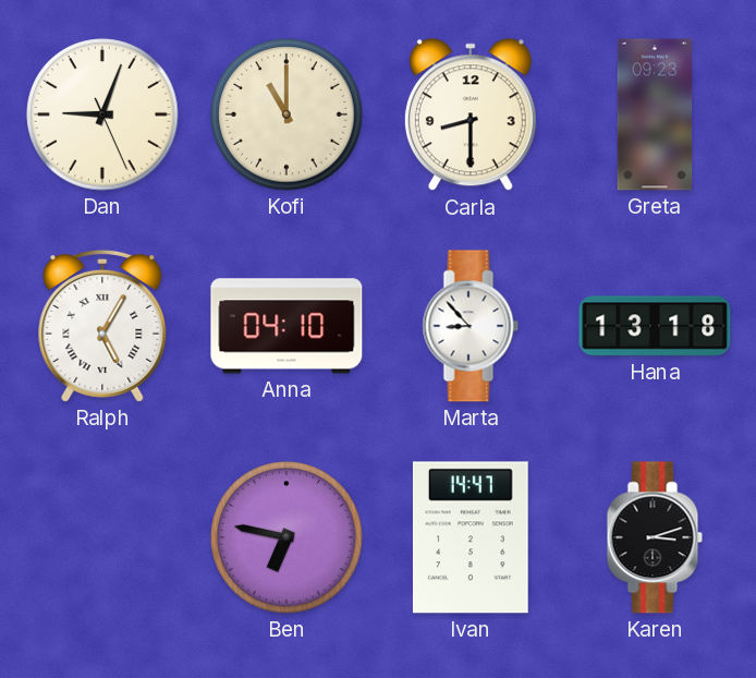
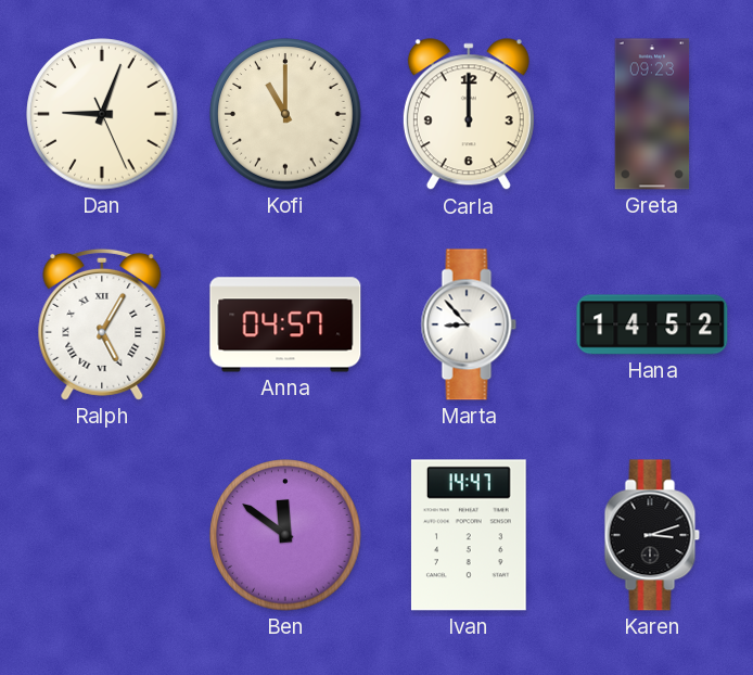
Carla: 8:30 -> 12:00 (469, 115)
Anna: 04:10 -> 04:57 (285, 324)
Hana: 13:18 -> 14:52 (652, 324)
Ben: 6:47 -> 11:51 (285, 535)
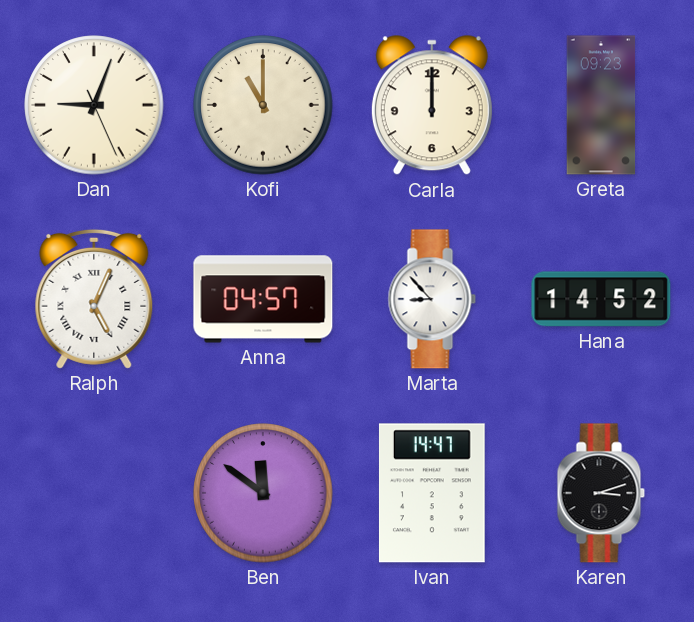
Ralph: 5:05 -> 5:04 (94, 299)
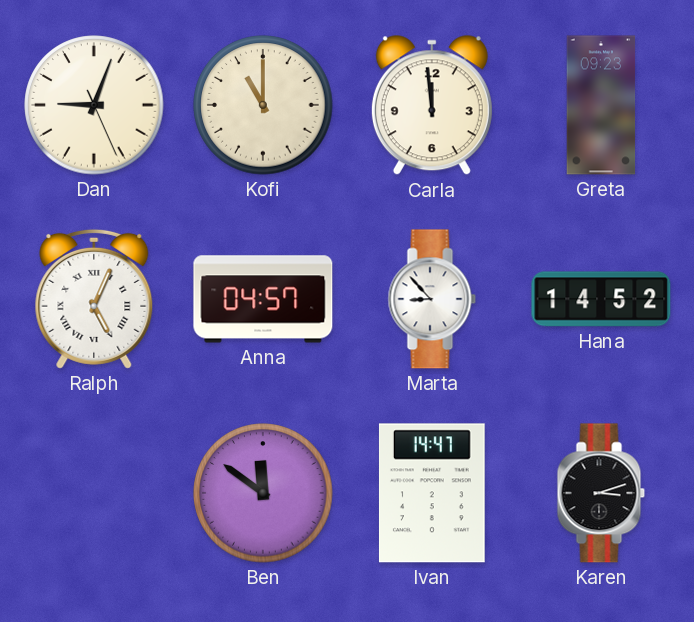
Carla: 12:00 -> 11:59 (432, 106)
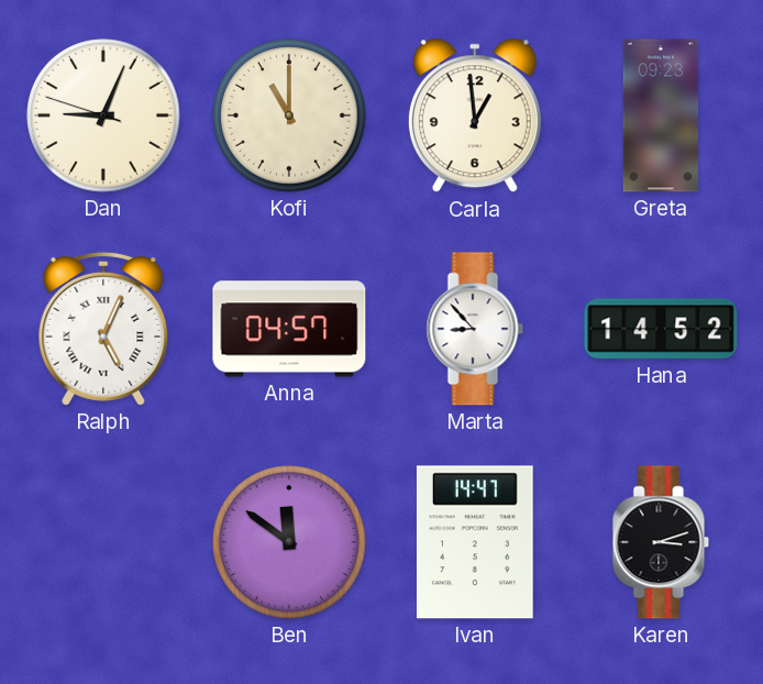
Dan: 9:03:26 -> 9:03:48 (103, 115)
Carla: 11:59 -> 12:59 (475, 117)
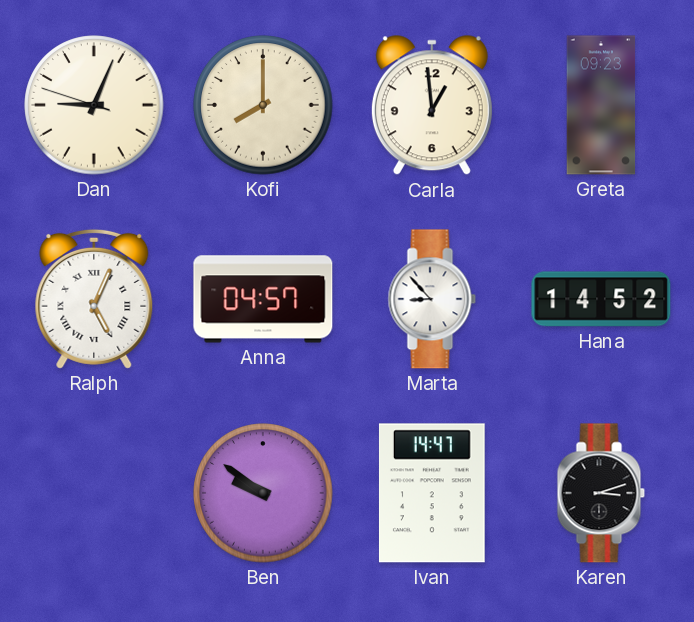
Kofi: 11:00 -> 8:00 (263, 105)
Ben: 11:51 -> 9:51 (263, 493)
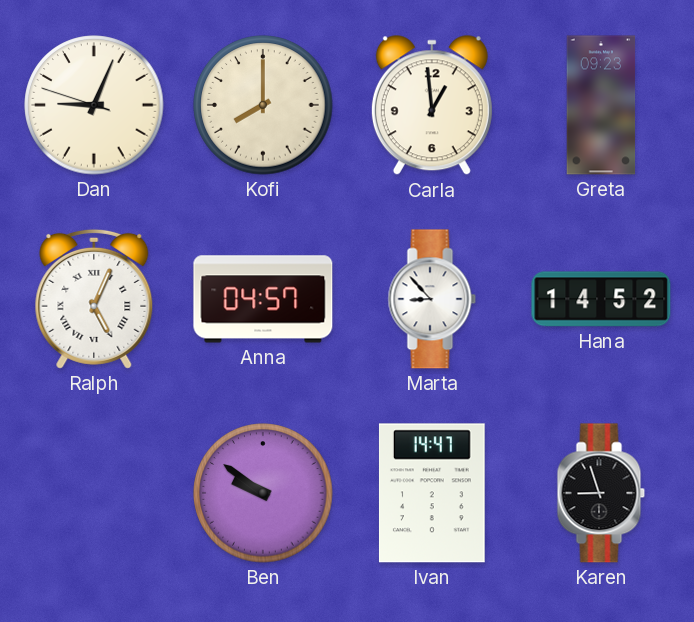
Karen: 3:12 -> 8:57 (601, 493)
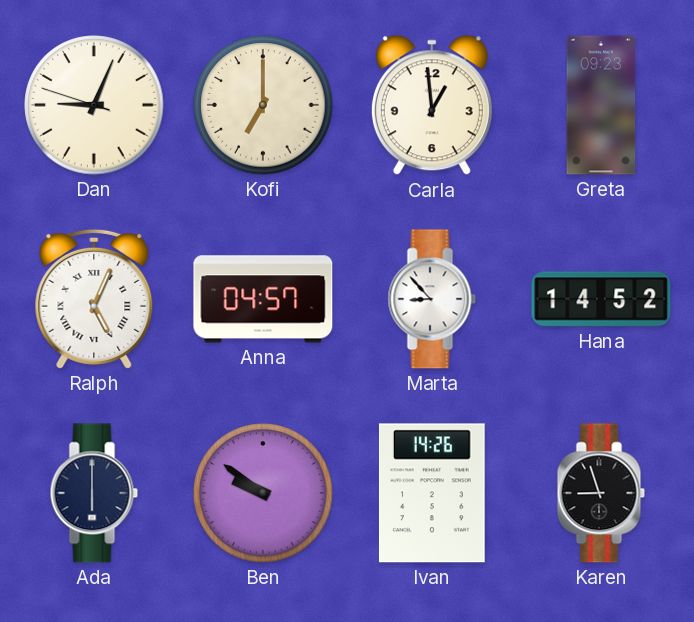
Kofi: 8:00 -> 7:00 (263, 105)
Ada: none -> 6:00 (94, 493)
Ivan: 14:47 -> 14:26 (432, 493)
